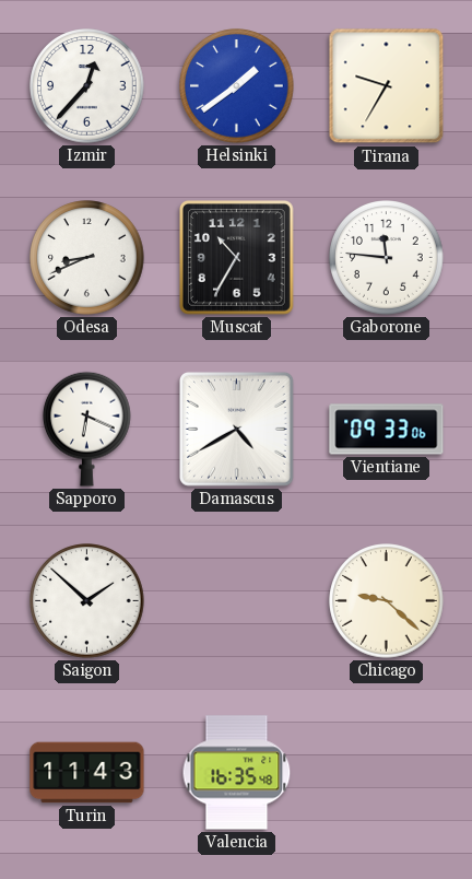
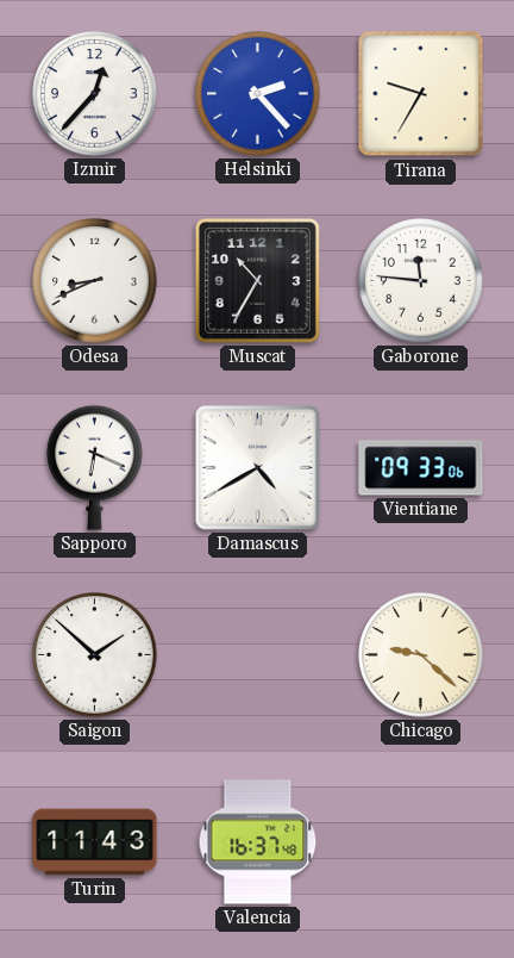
Helsinki: 1:39 -> 2:23 (258, 94)
Valencia: 16:35 -> 16:37 (258, 842)
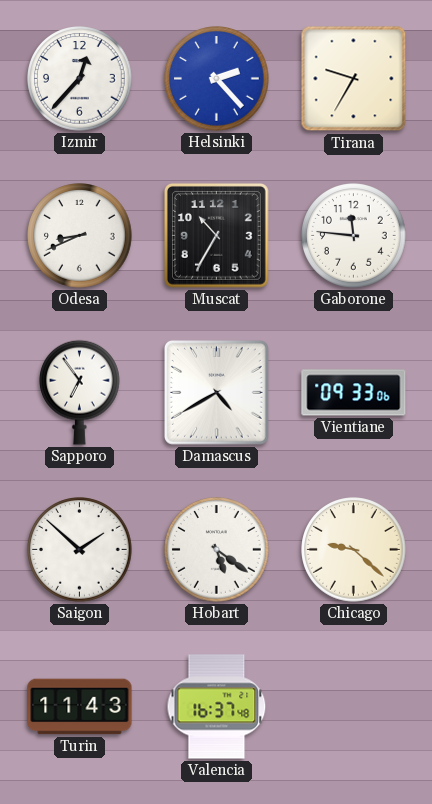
Sapporo: 6:19 -> 6:54 (80, 392)
Hobart: none -> 5:21 (217, 550)
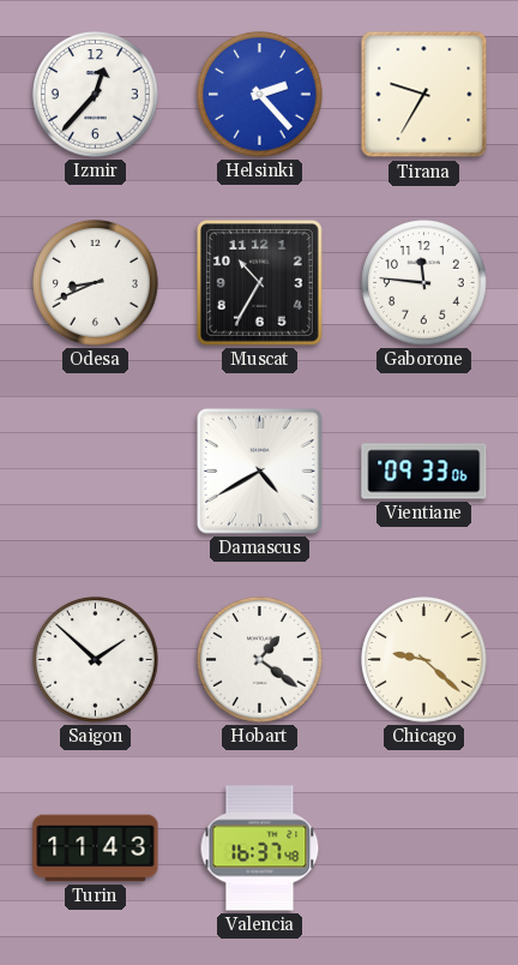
Sapporo: 6:54 -> none (80, 392)
Hobart: 5:21 -> 1:21 (260, 660)
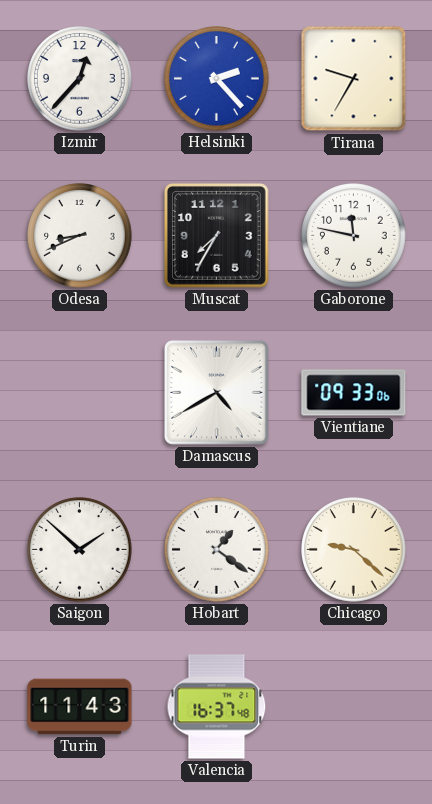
Muscat: 10:35 -> 7:35 (216, 235)
Gaborone: 11:46 -> 11:47 (354, 236)
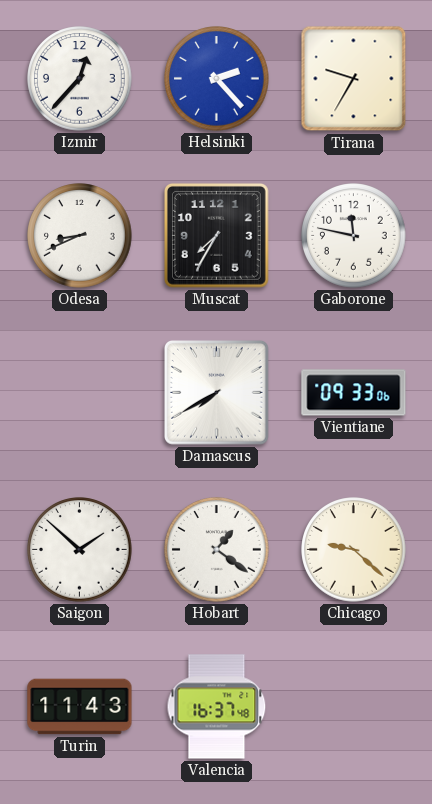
Damascus: 4:40 -> 7:40 (216, 392)
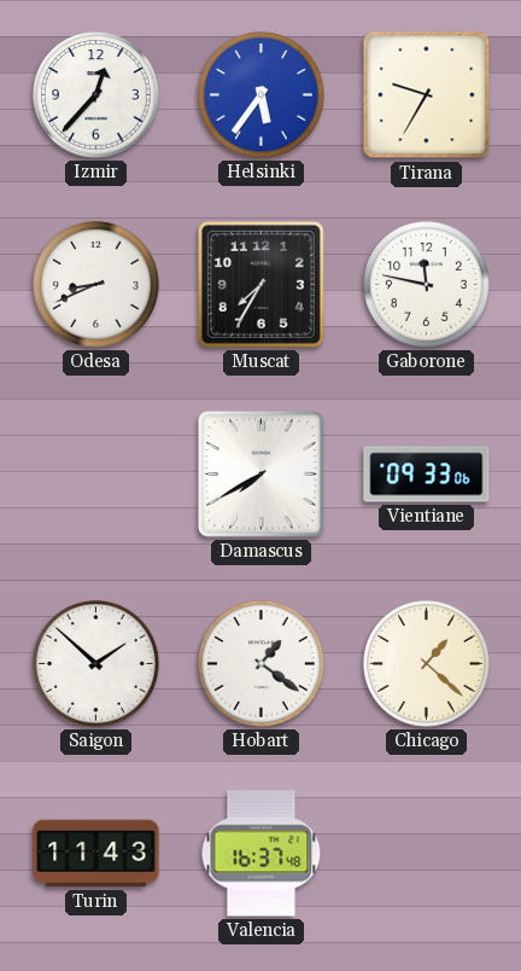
Helsinki: 2:23 -> 5:36 (262, 95)
Chicago: 9:22 -> 1:22 (427, 664)
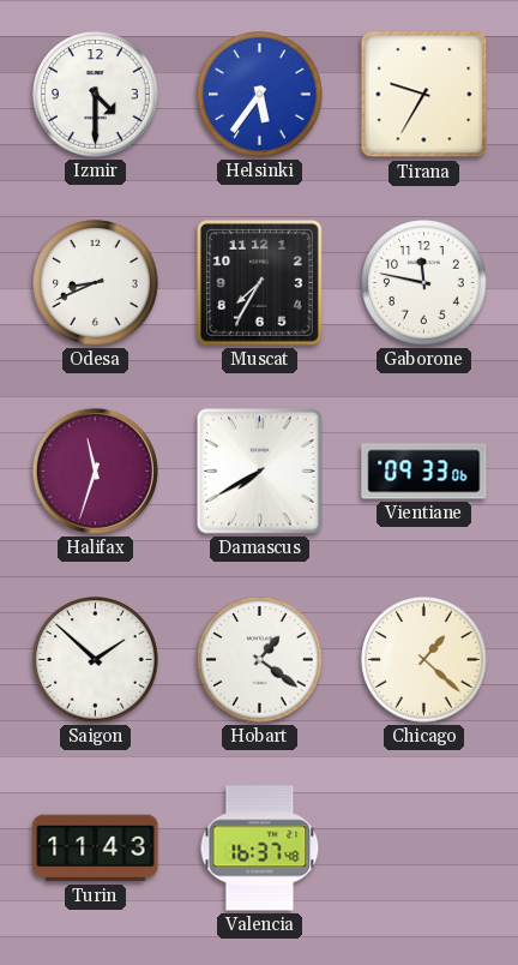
Izmir: 12:37 -> 4:30 (96, 95)
Halifax: none -> 11:33 (95, 470)
